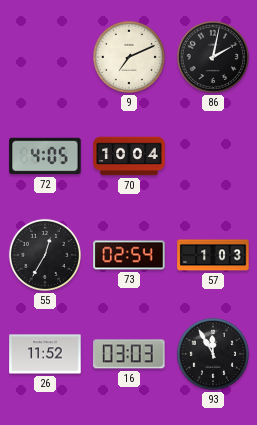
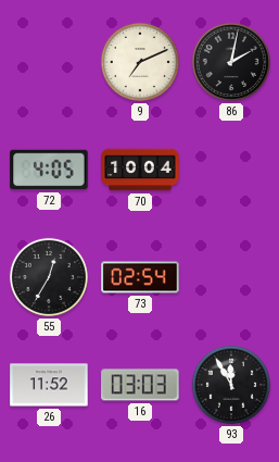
57: 1:03 -> none (213, 255)
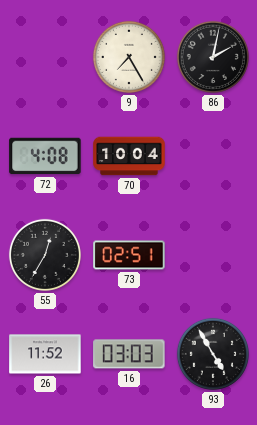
9: 7:11 -> 7:25 (129, 57)
72: 4:05 -> 4:08 (45, 156)
73: 02:54 -> 02:51 (129, 255)
93: 11:55 -> 4:55 (213, 354)
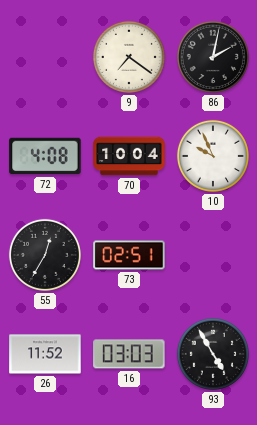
9: 7:25 -> 7:21 (129, 57)
10: none -> 9:56 (213, 156)
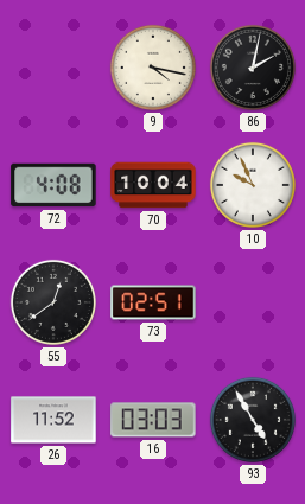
9: 7:21 -> 4:17 (153, 68)
55: 12:35 -> 12:39 (53, 302)
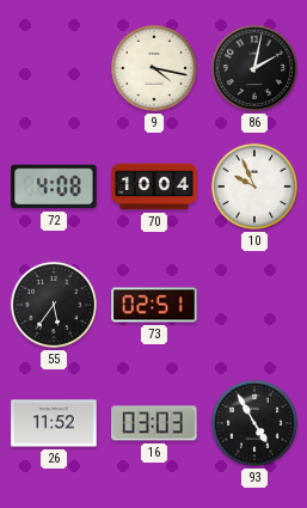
55: 12:39 -> 5:36 (54, 305)
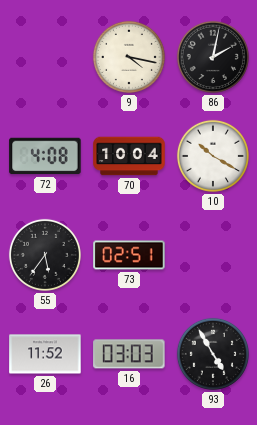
10: 9:56 -> 10:20 (213, 156)
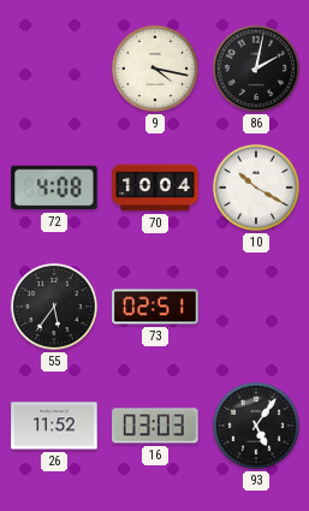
93: 4:55 -> 5:06 (256, 426)
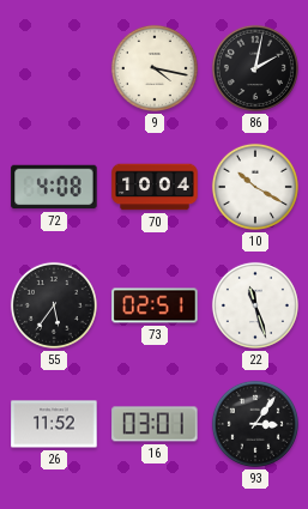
22: none -> 11:27 (255, 305)
16: 03:03 -> 03:01 (155, 424)
93: 5:06 -> 3:06 (255, 424)
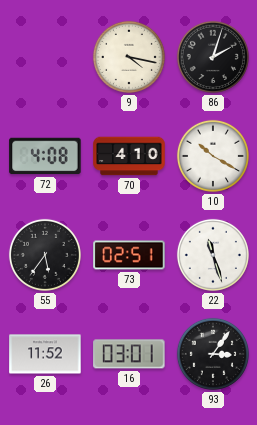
86: 2:02 -> 2:03 (213, 57)
70: 10:04 -> 4:10 (129, 156)
